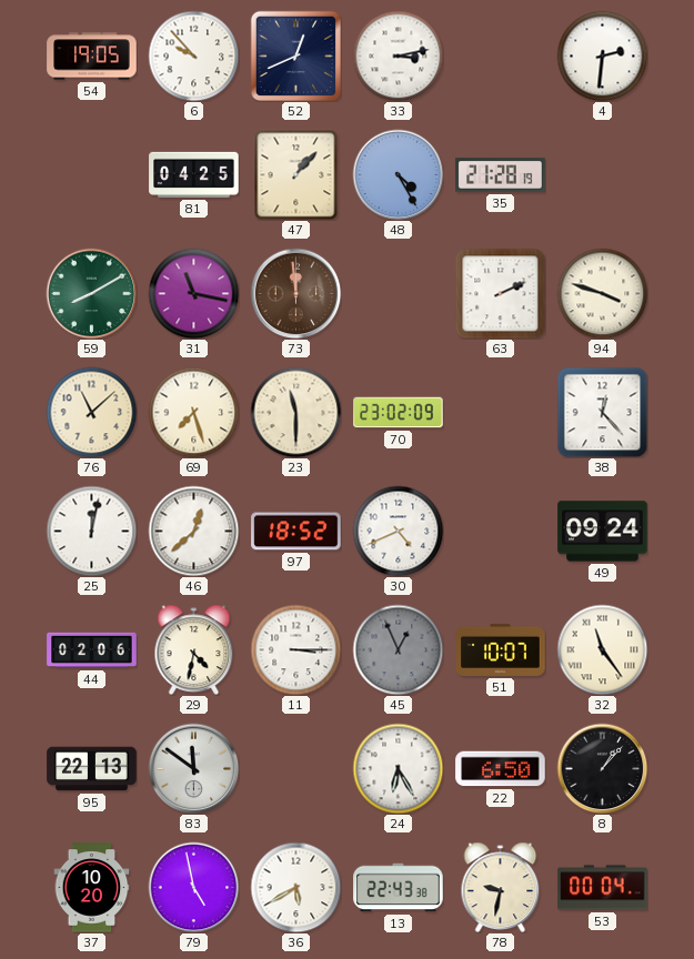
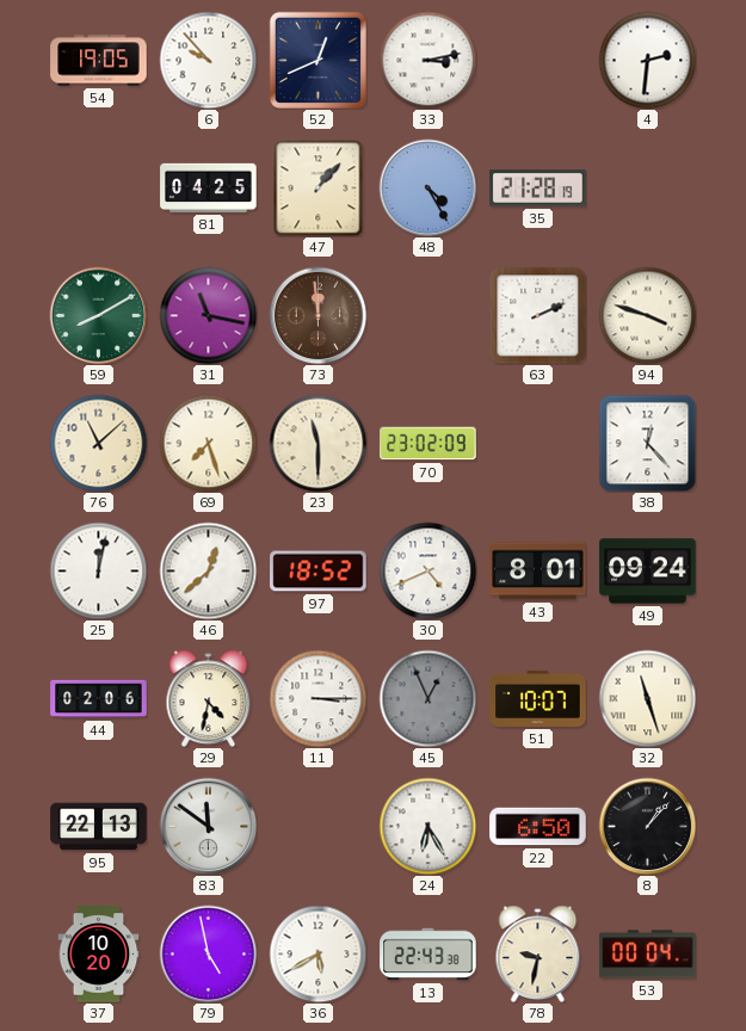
43: none -> 8:01 (538, 572)
32: 11:24 -> 11:27 (647, 698)
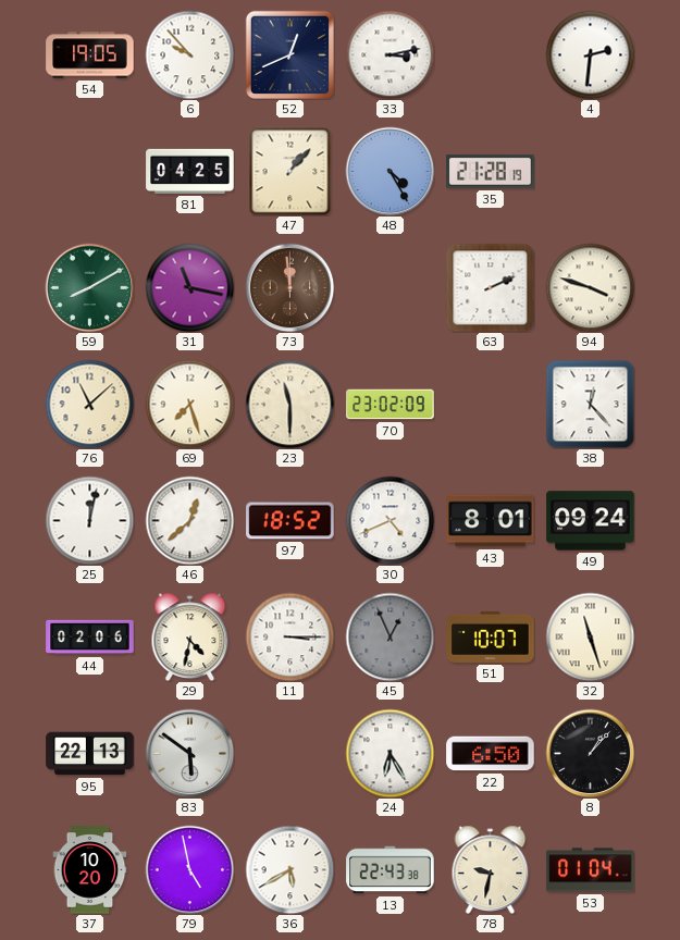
83: 11:51 -> 5:51 (189, 753)
53: 00:04 -> 01:04 (591, 870)
